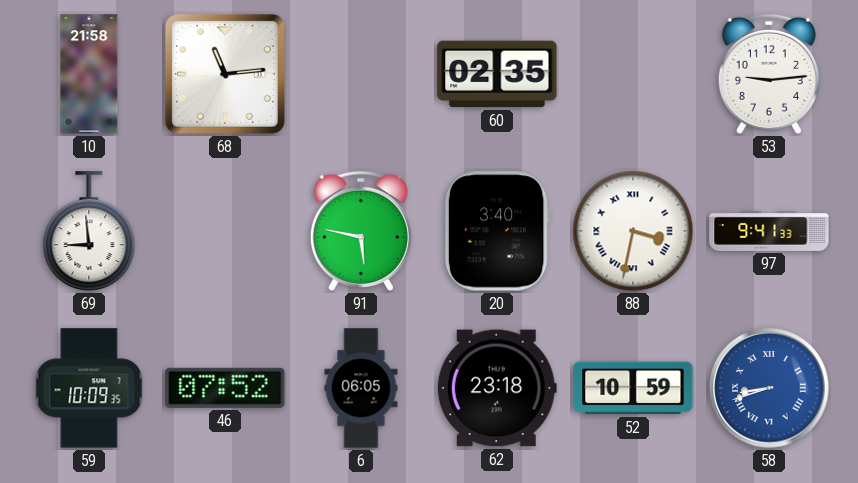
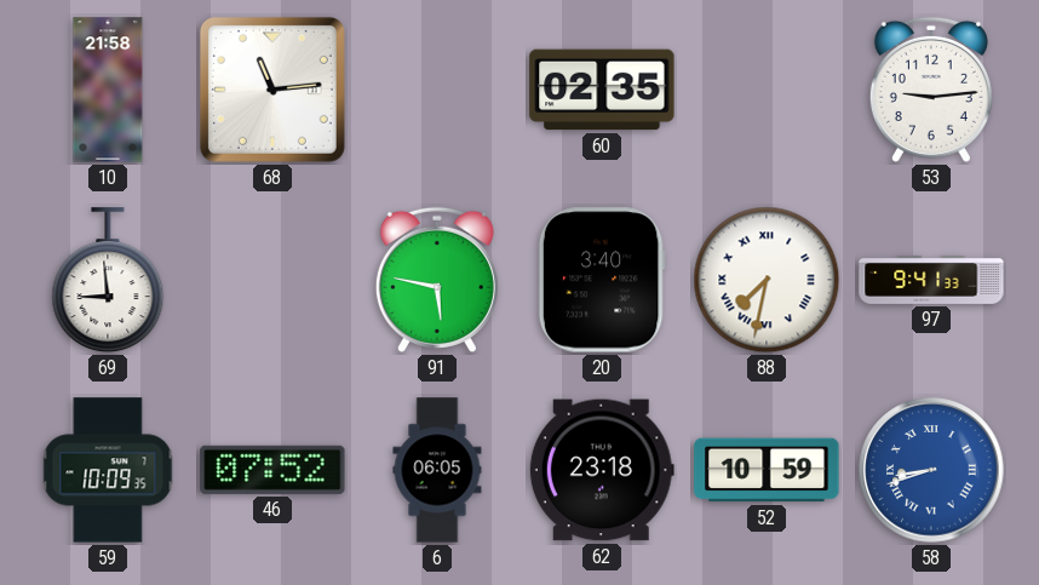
88: 3:32 -> 7:32 (767, 280)
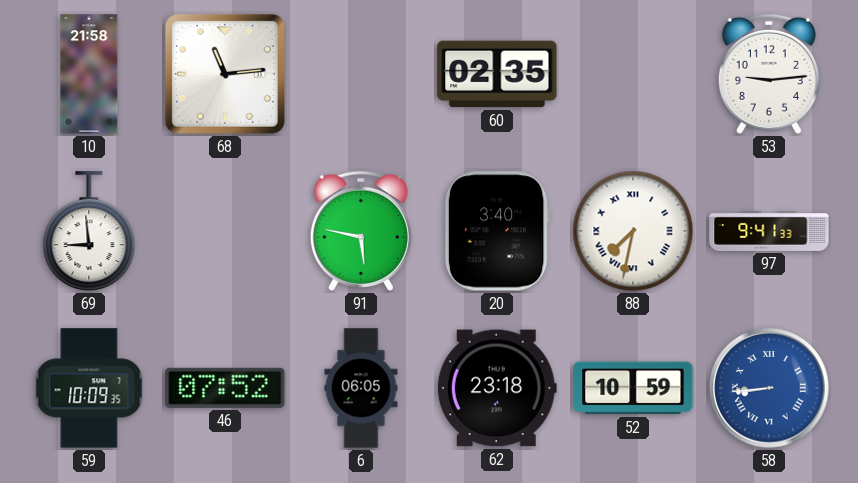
58: 8:42 -> 8:44 (769, 388)
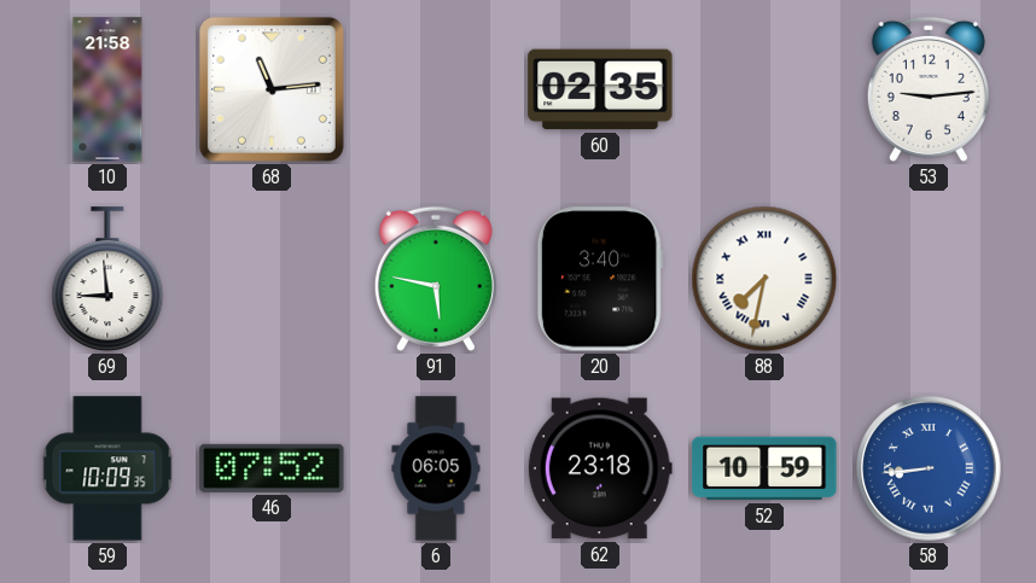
97: 9:41 -> none (769, 231)
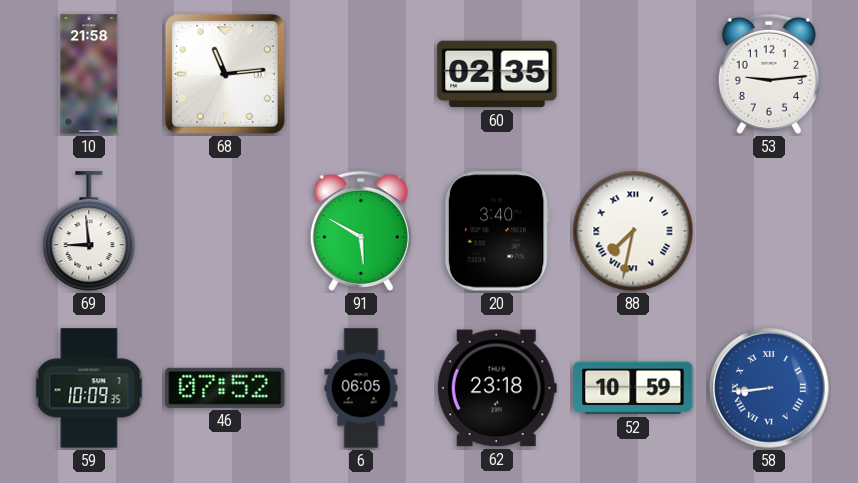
91: 5:47 -> 5:50 (361, 231)
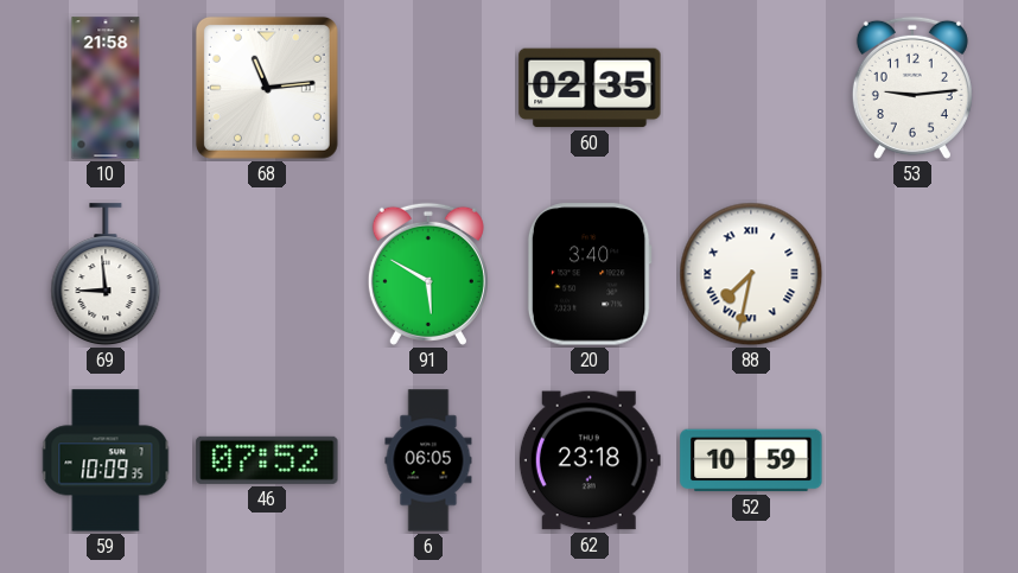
58: 8:44 -> none (769, 388)
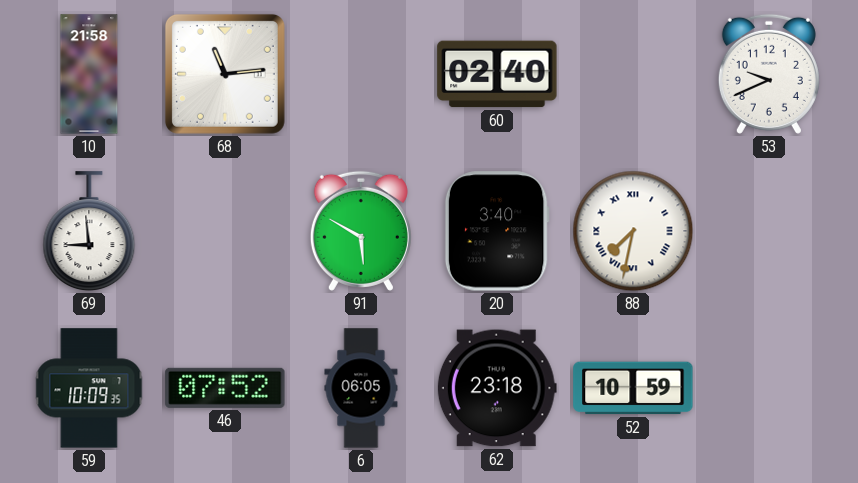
60: 02:35 -> 02:40 (497, 74)
53: 9:14 -> 9:41 (769, 74)
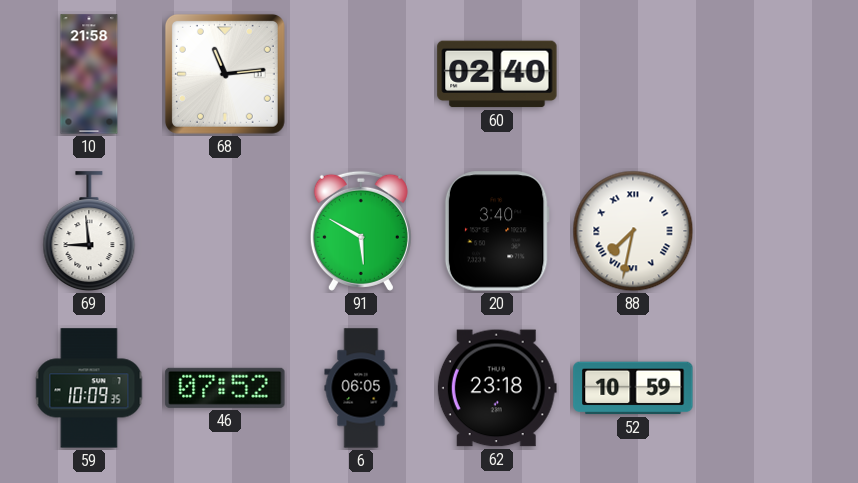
53: 9:41 -> none (769, 74)
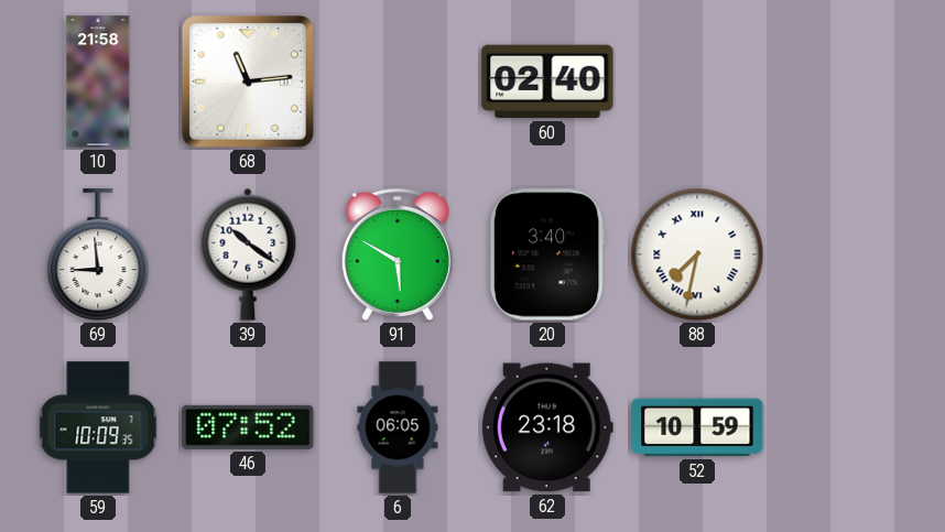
39: none -> 10:21 (248, 254)
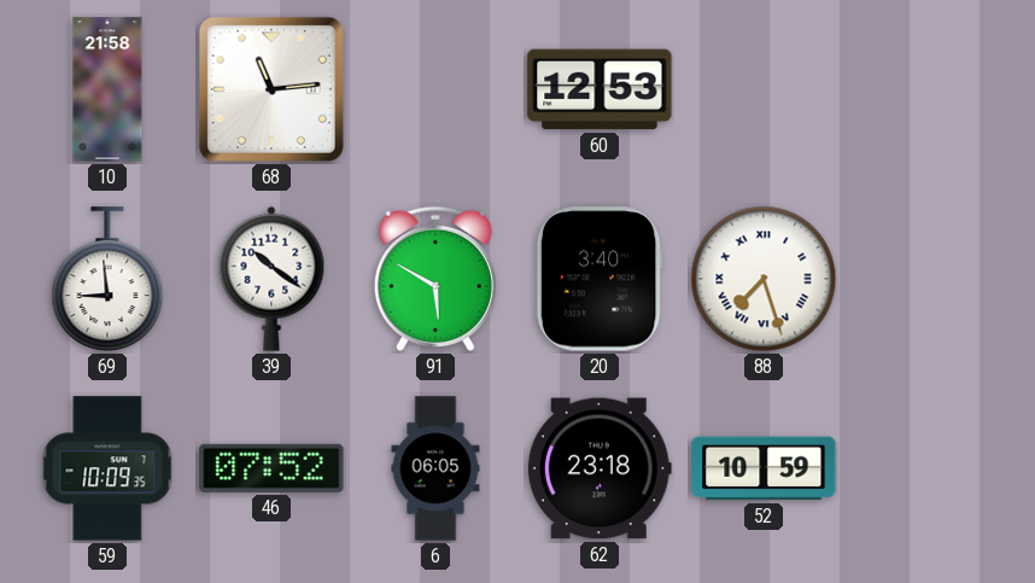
60: 02:40 -> 12:53 (600, 89)
88: 7:32 -> 7:27 (764, 279)
